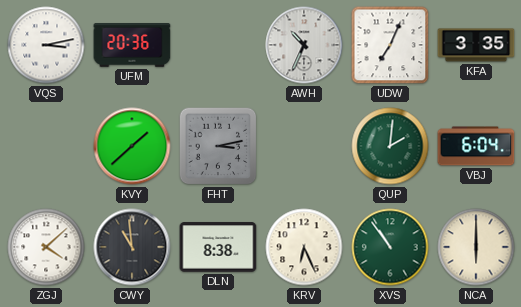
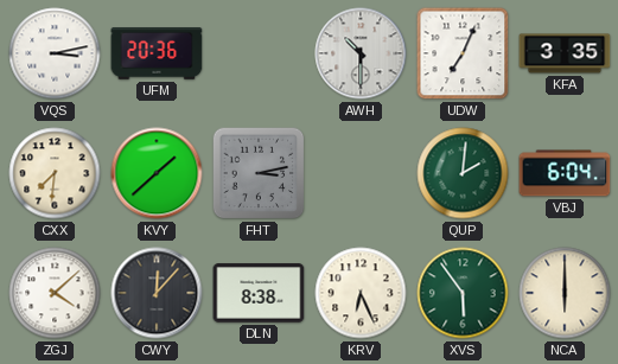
AWH: 10:34 -> 10:30 (361, 53)
CXX: none -> 7:31 (55, 173)
CWY: 10:59 -> 12:07 (157, 293)
XVS: 10:54 -> 5:54 (463, 293)
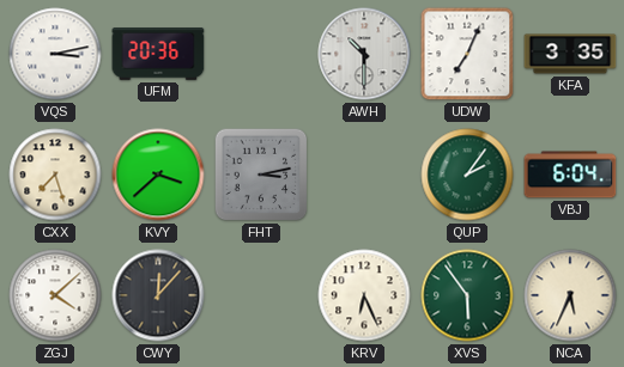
CXX: 7:31 -> 7:27 (55, 175)
KVY: 1:38 -> 3:38 (158, 175)
QUP: 2:01 -> 2:06 (467, 175)
DLN: 8:38 -> none (259, 293)
NCA: 6:00 -> 5:34 (570, 295)
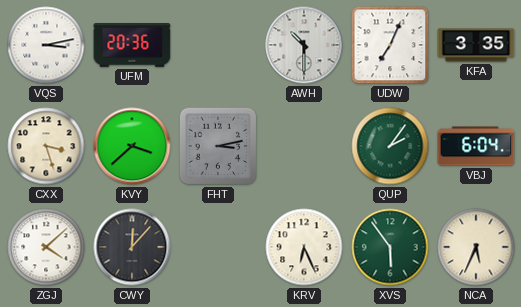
CXX: 7:27 -> 3:27 (46, 146)
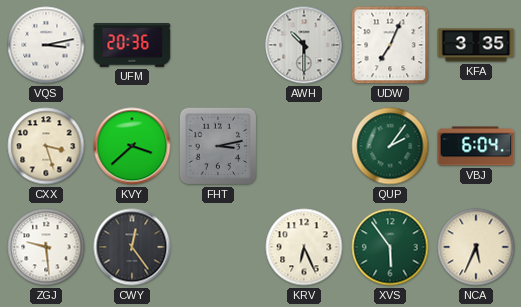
ZGJ: 4:08 -> 9:29 (46, 247)
CWY: 12:07 -> 12:24 (132, 247)
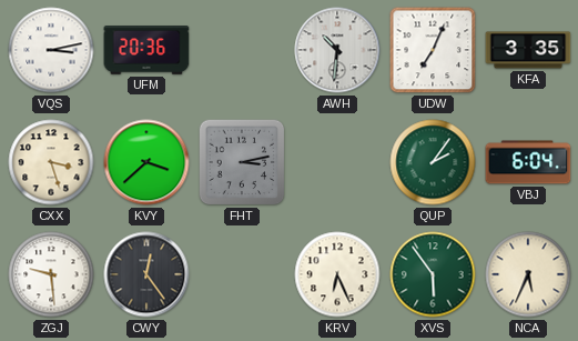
AWH: 10:30 -> 10:31 (337, 50)
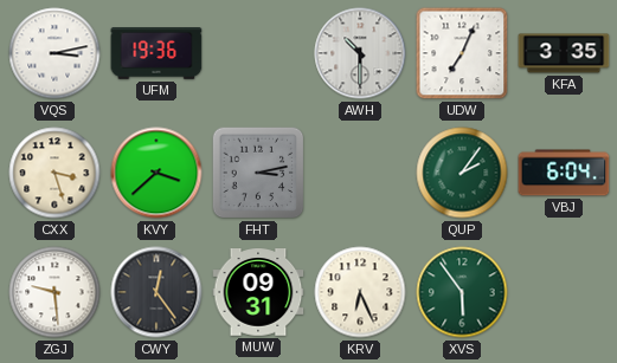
UFM: 20:36 -> 19:36 (156, 54)
AWH: 10:31 -> 10:30 (360, 53)
MUW: none -> 09:31 (258, 292)
NCA: 5:34 -> none (528, 274)
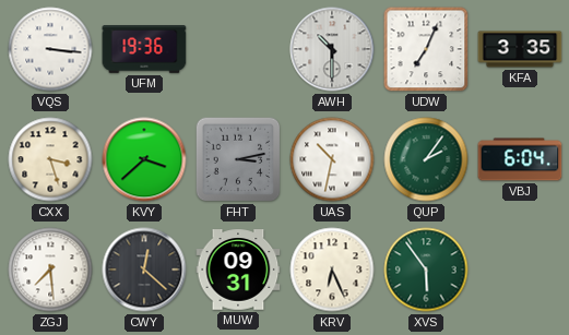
VQS: 3:13 -> 3:16 (50, 49)
UAS: none -> 10:32 (332, 159)
ZGJ: 9:29 -> 7:29 (50, 270)
CWY: 12:24 -> 12:22 (144, 270)
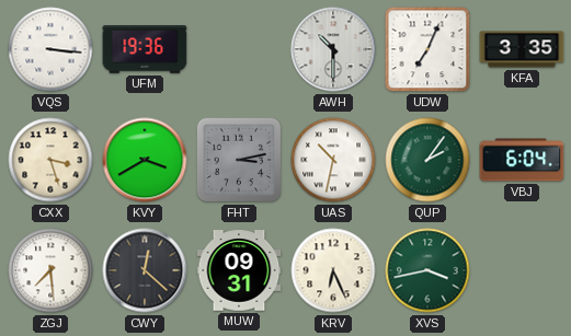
KVY: 3:38 -> 3:40 (145, 160)
XVS: 5:54 -> 3:43 (427, 270)
